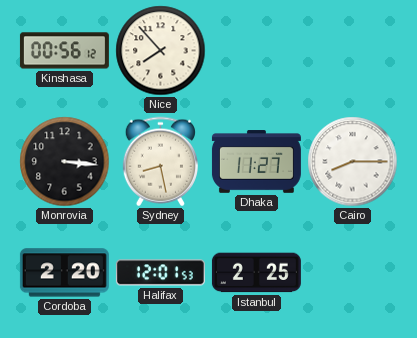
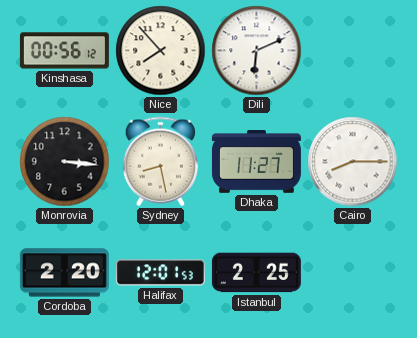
Dili: none -> 6:11 (257, 51)
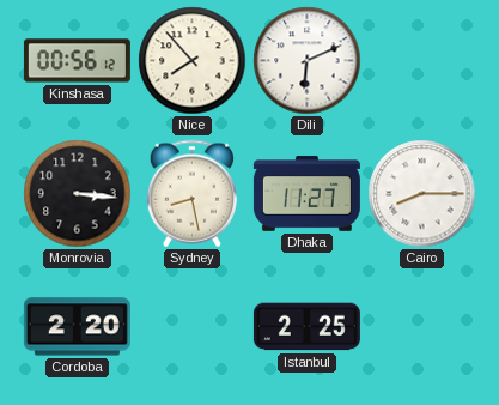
Halifax: 12:01 -> none (160, 273)
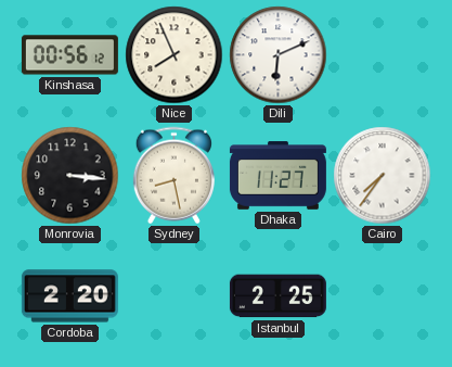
Nice: 7:53 -> 7:56 (175, 55)
Cairo: 8:15 -> 7:36 (383, 176)
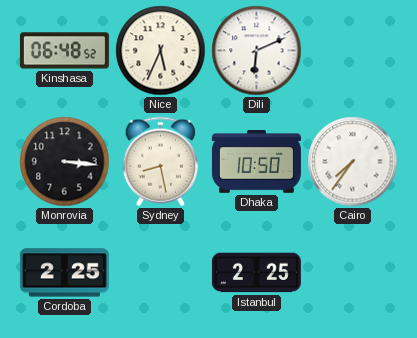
Kinshasa: 00:56 -> 06:48 (64, 51)
Nice: 7:56 -> 5:34 (161, 51)
Dhaka: 11:27 -> 10:50 (256, 162)
Cordoba: 2:20 -> 2:25 (64, 273)
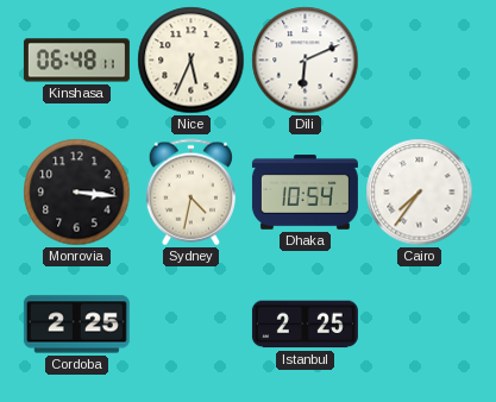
Kinshasa: 06:48:52 -> 06:48:11 (76, 61)
Sydney: 8:28 -> 4:32 (190, 193)
Dhaka: 10:50 -> 10:54 (304, 193)
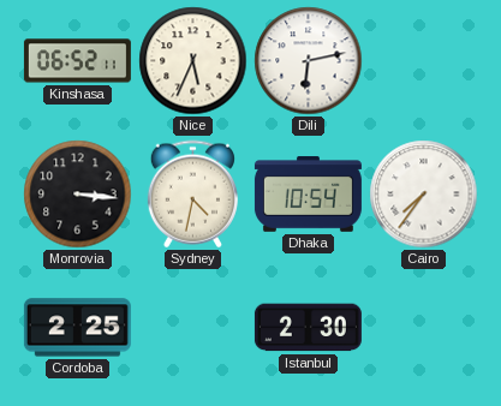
Kinshasa: 06:48 -> 06:52 (77, 61)
Dili: 6:11 -> 6:13 (309, 61)
Istanbul: 2:25 -> 2:30 (308, 328)
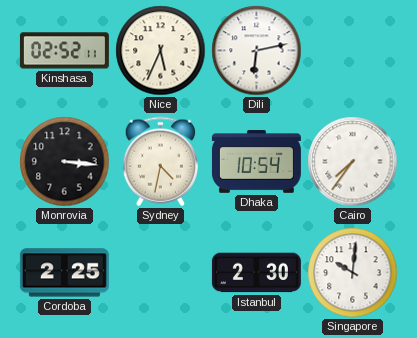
Kinshasa: 06:52 -> 02:52 (64, 51)
Singapore: none -> 10:01 (353, 273)
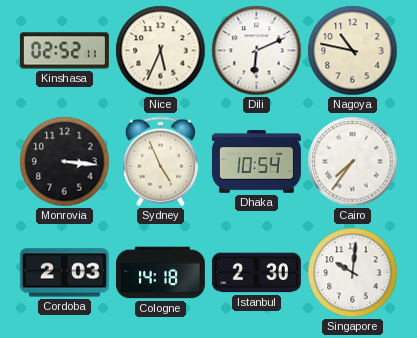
Dili: 6:13 -> 6:11 (257, 51)
Nagoya: none -> 10:47 (353, 51)
Sydney: 4:32 -> 4:56 (160, 162)
Cordoba: 2:25 -> 2:03 (64, 273)
Cologne: none -> 14:18 (160, 273)
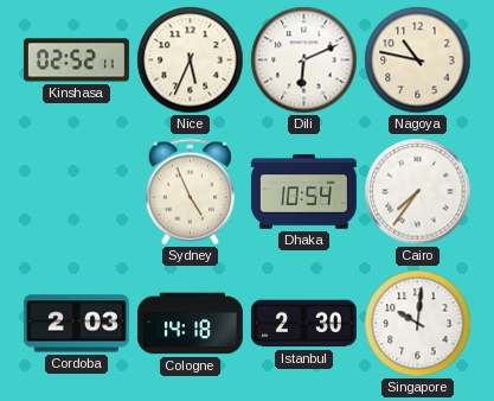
Monrovia: 3:16 -> none (65, 162)
